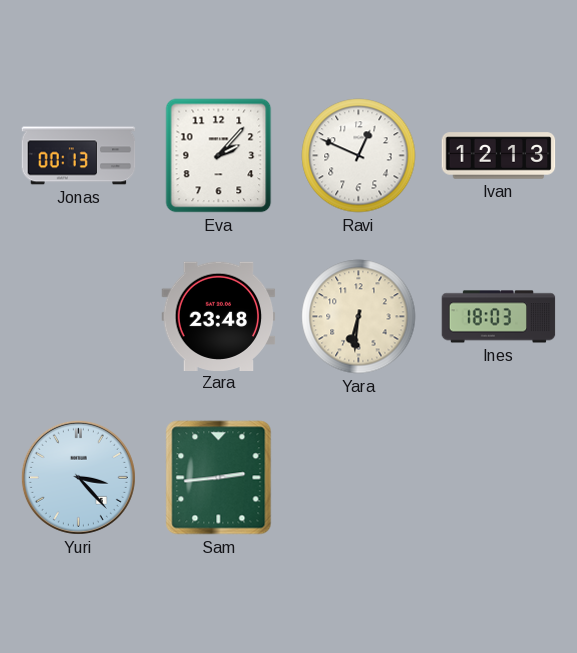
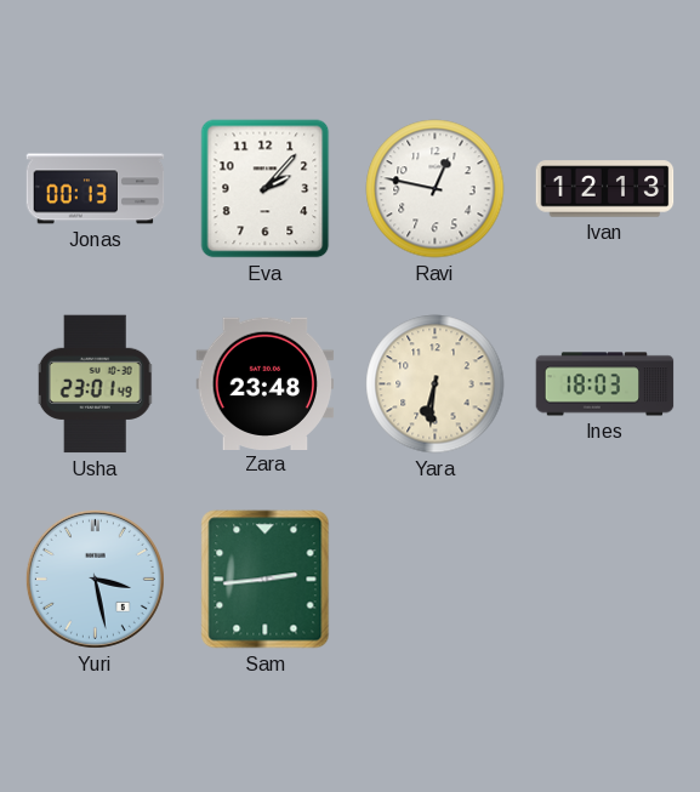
Ravi: 12:49 -> 12:47 (436, 189)
Usha: none -> 23:01 (96, 384)
Yuri: 3:23 -> 3:28 (95, 579)
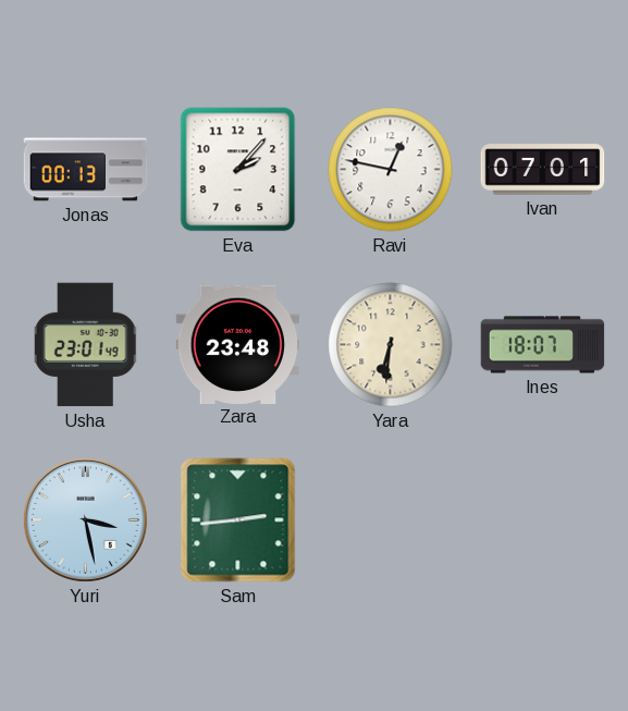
Ivan: 12:13 -> 07:01 (543, 170)
Ines: 18:03 -> 18:07 (543, 345)
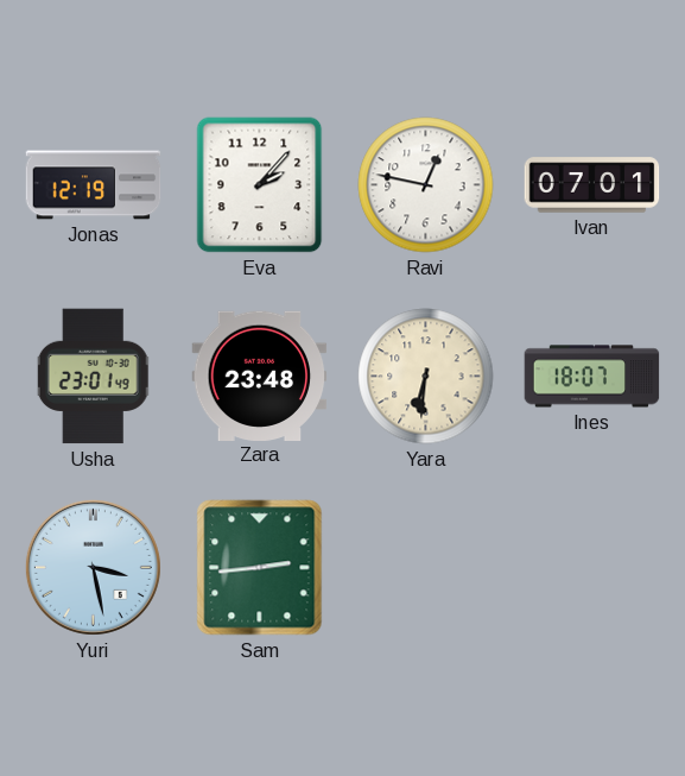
Jonas: 00:13 -> 12:19 (94, 185)
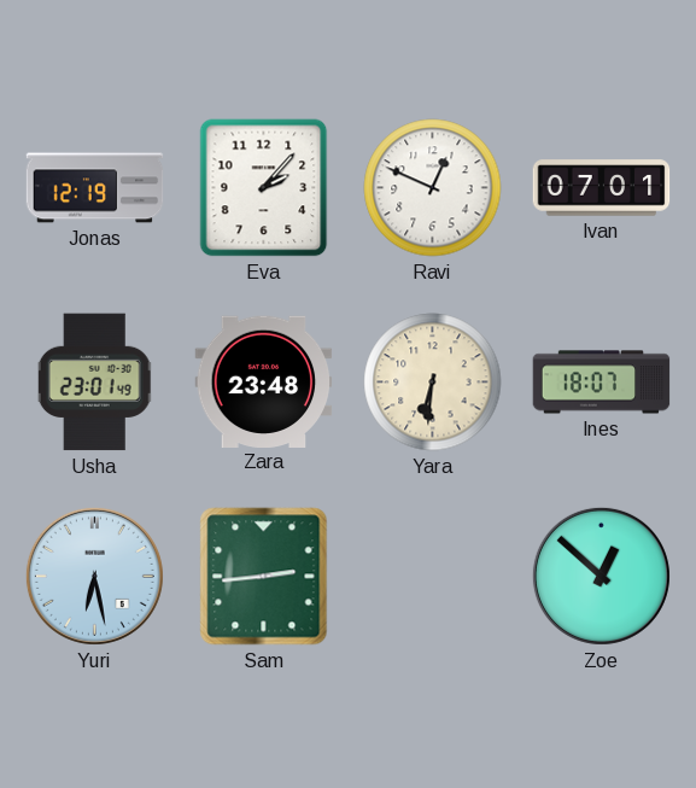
Ravi: 12:47 -> 12:49 (433, 188)
Yuri: 3:28 -> 6:28 (94, 576)
Zoe: none -> 12:52 (601, 576)
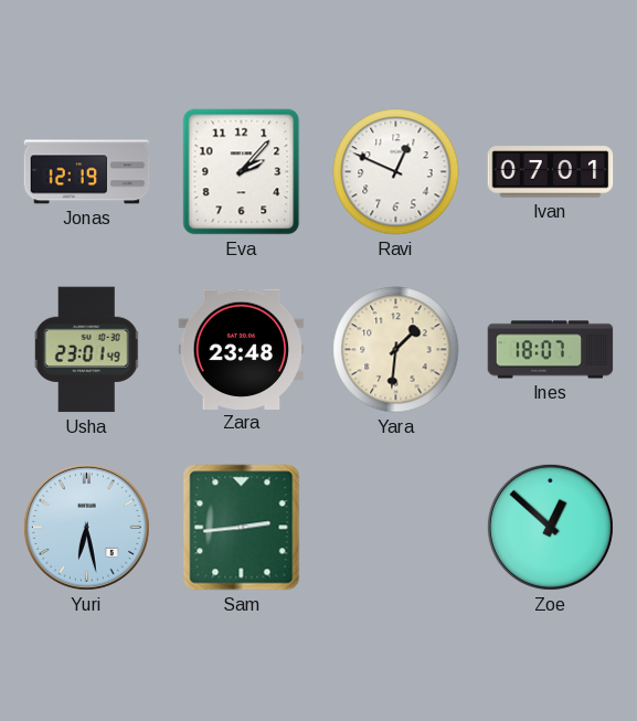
Yara: 6:31 -> 1:31 (396, 350)
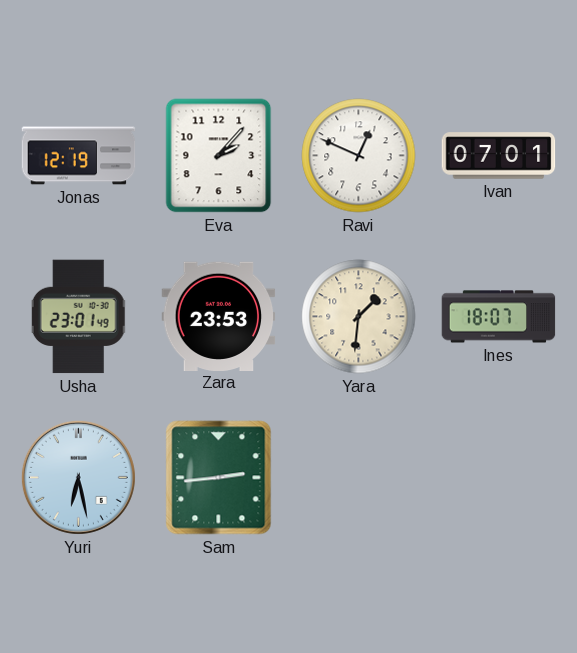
Zara: 23:48 -> 23:53 (219, 316)
Zoe: 12:52 -> none (550, 527)
